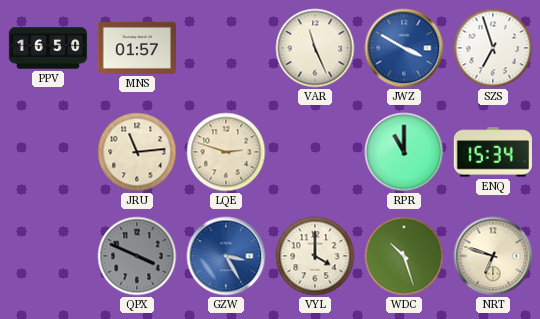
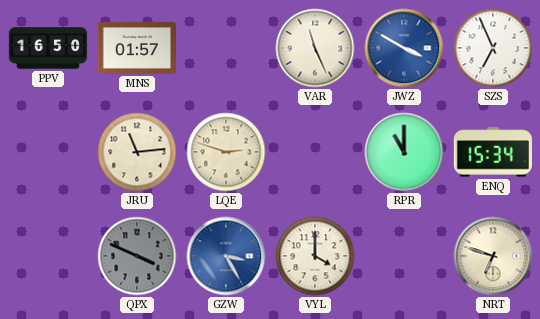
SZS: 6:57 -> 6:56 (493, 48)
WDC: 10:27 -> none (404, 256)
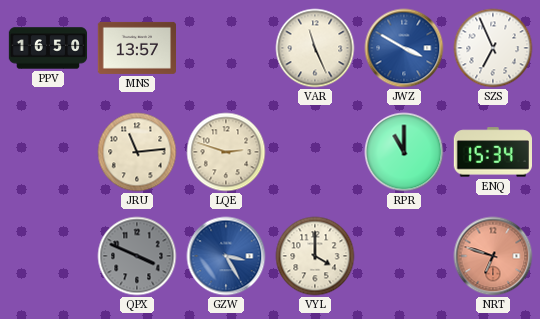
MNS: 01:57 -> 13:57 (136, 48)
NRT dial: cream -> salmon (493, 256)
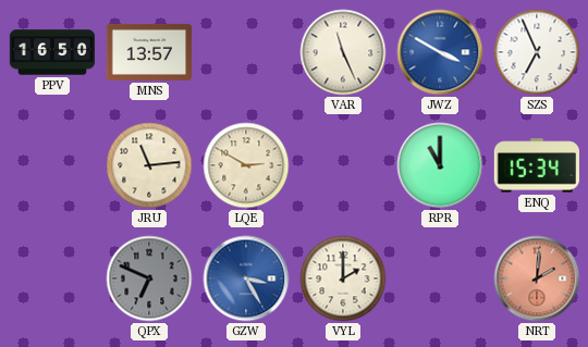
LQE: 2:48 -> 2:50 (246, 165)
QPX: 3:49 -> 6:49 (149, 278)
VYL: 4:00 -> 2:00 (343, 278)
NRT: 6:48 -> 2:01 (537, 278)
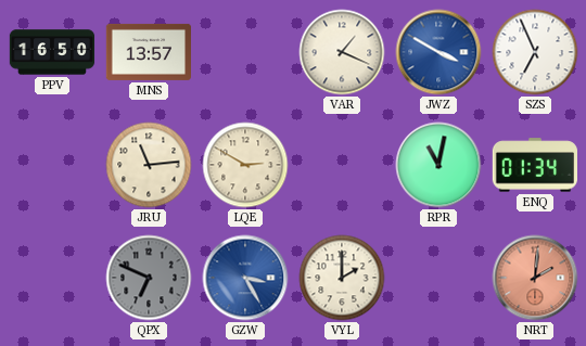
VAR: 11:26 -> 1:19 (342, 52)
RPR: 11:00 -> 11:02 (438, 165)
ENQ: 15:34 -> 01:34 (534, 165)
